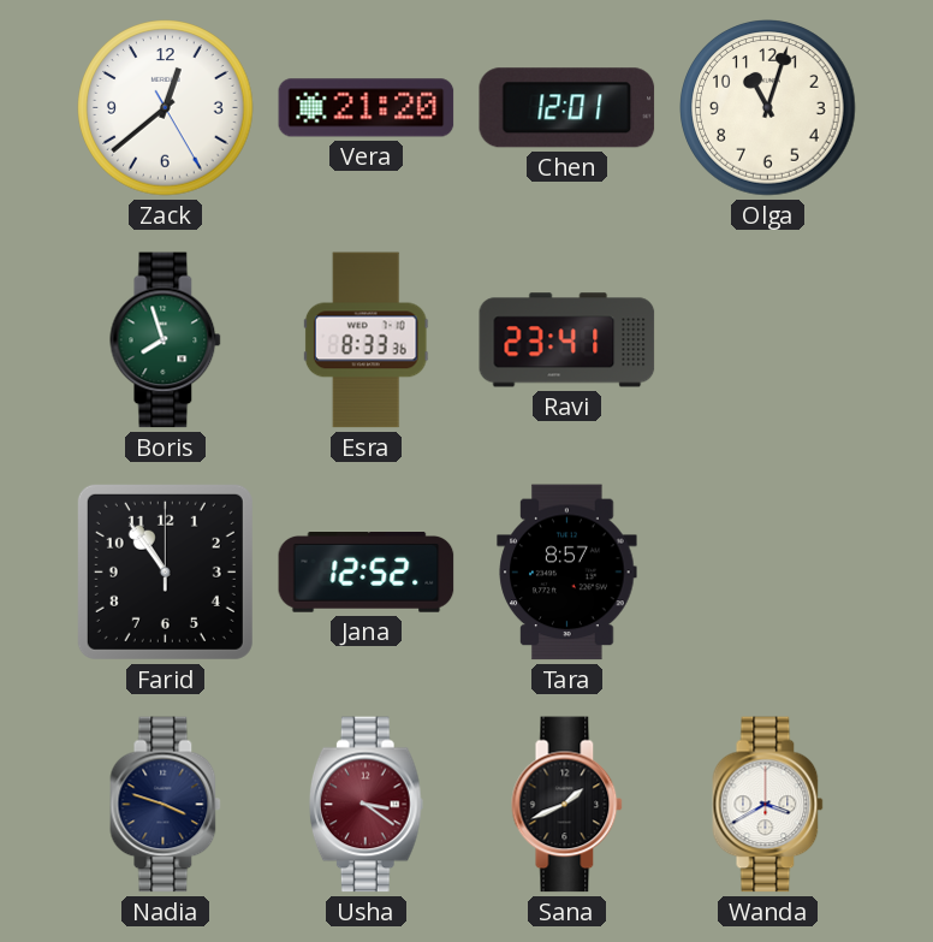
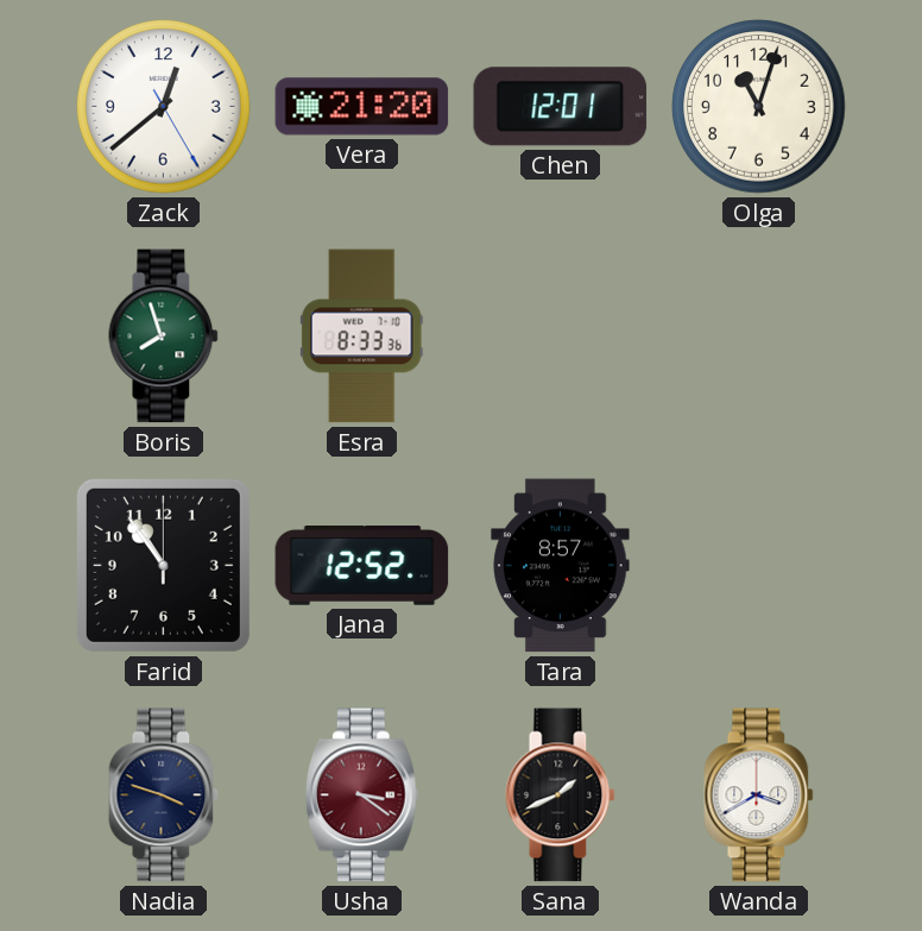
Ravi: 23:41 -> none (567, 340)
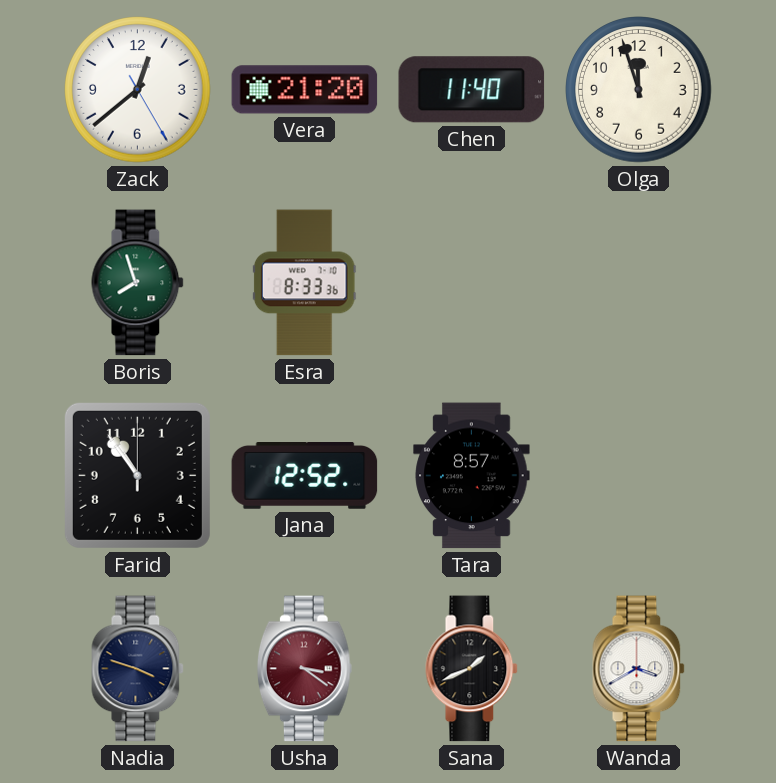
Chen: 12:01 -> 11:40 (472, 90)
Olga: 11:03 -> 11:57 (639, 90)
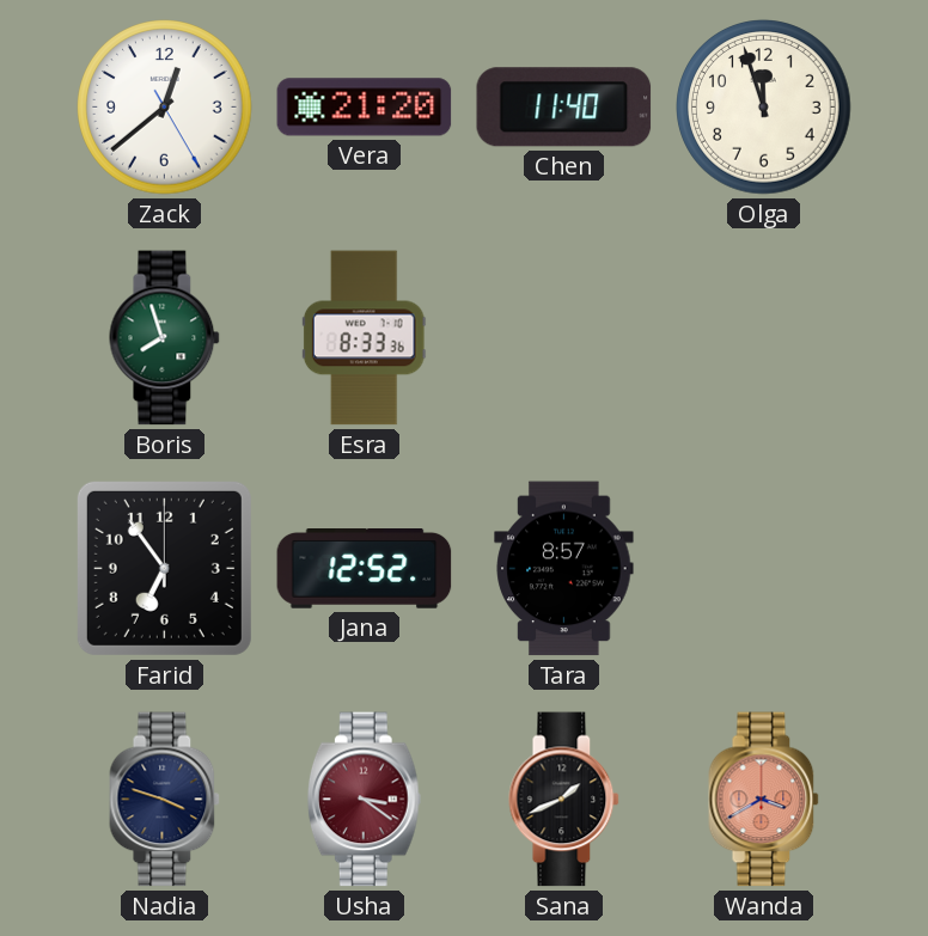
Farid: 10:54 -> 6:54 (164, 568)
Wanda dial: white -> salmon (764, 800)
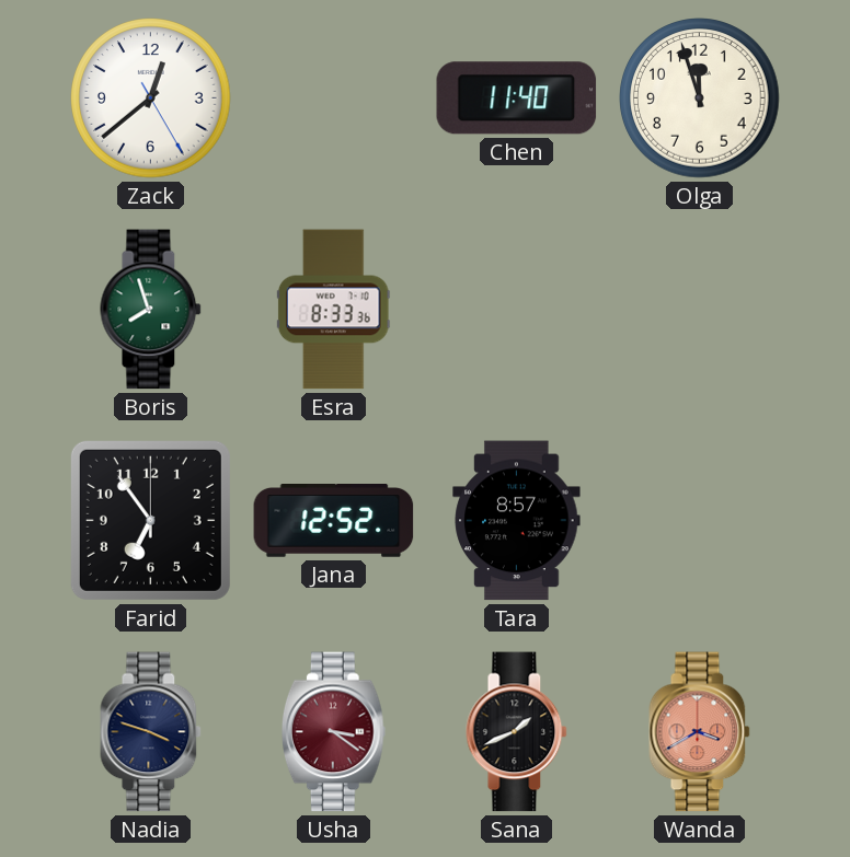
Vera: 21:20 -> none (365, 108)
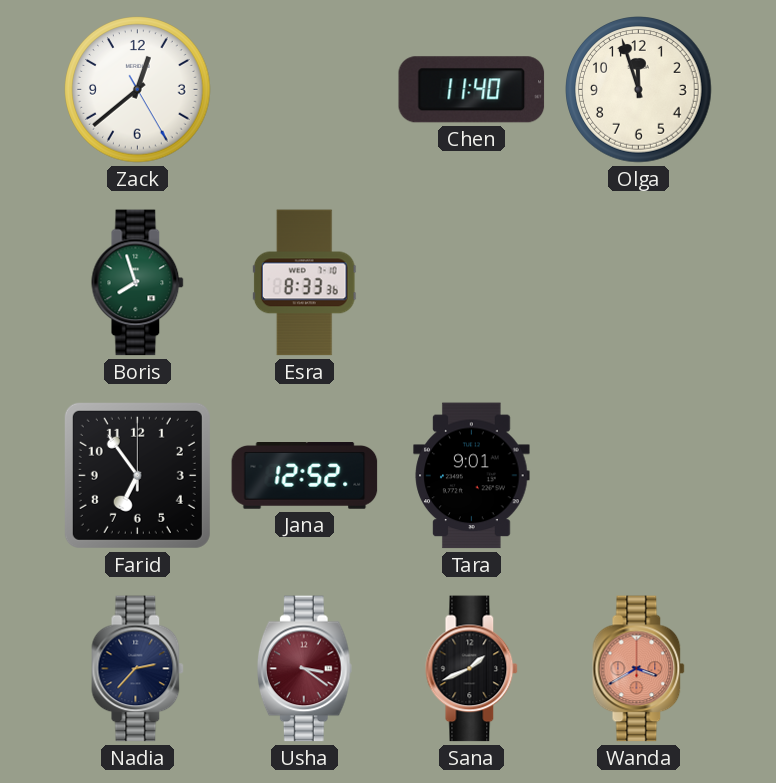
Tara: 8:57 -> 9:01 (472, 476)
Nadia: 3:48 -> 2:37 (138, 669)
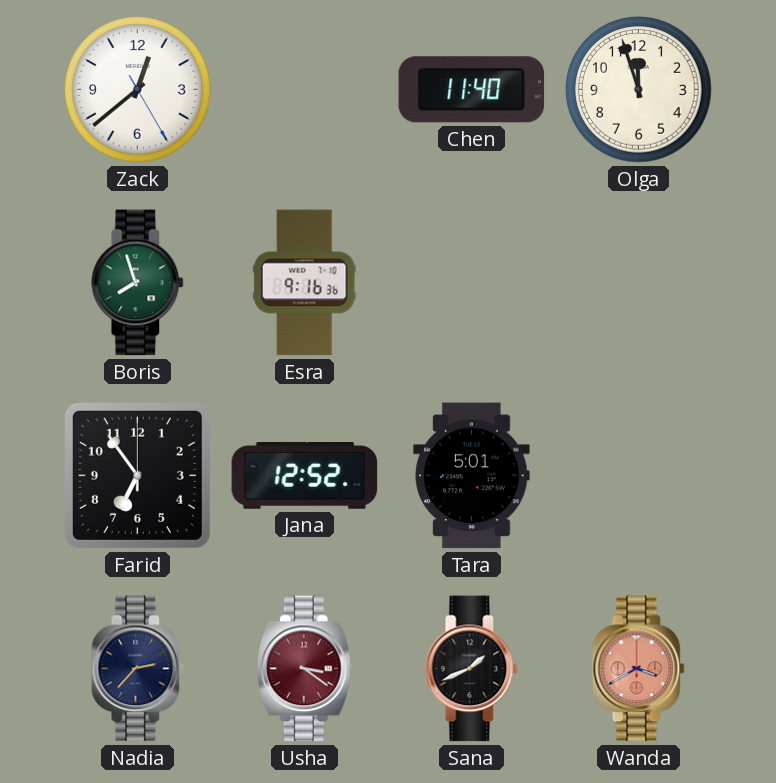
Esra: 8:33 -> 9:16 (304, 283)
Tara: 9:01 -> 5:01 (472, 476)
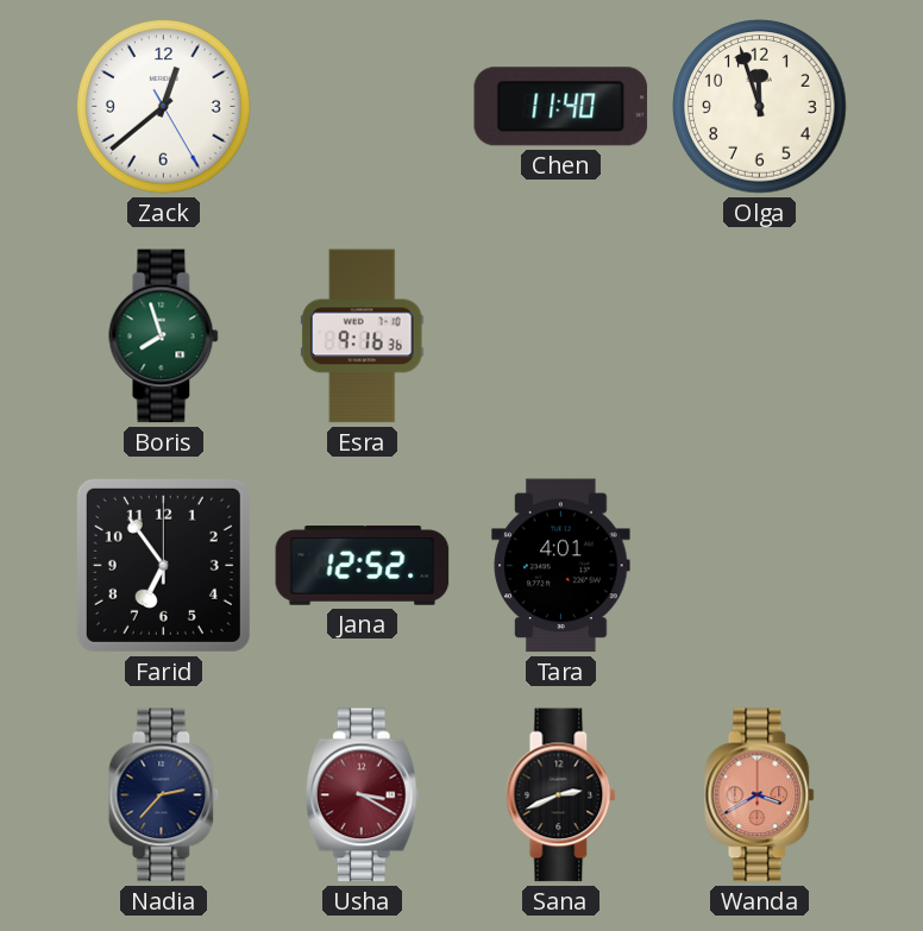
Tara: 5:01 -> 4:01 (561, 566)
Usha: 3:21 -> 3:20 (362, 795)
Sana: 1:41 -> 2:41 (561, 795)
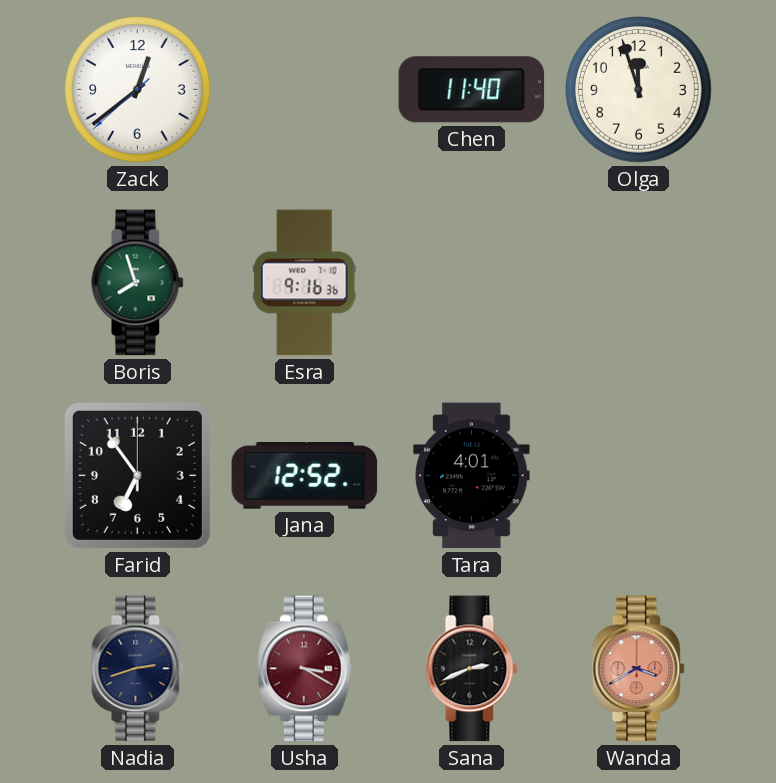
Zack: 12:38:25 -> 12:38:38 (138, 90)
Nadia: 2:37 -> 2:42 (138, 669)
